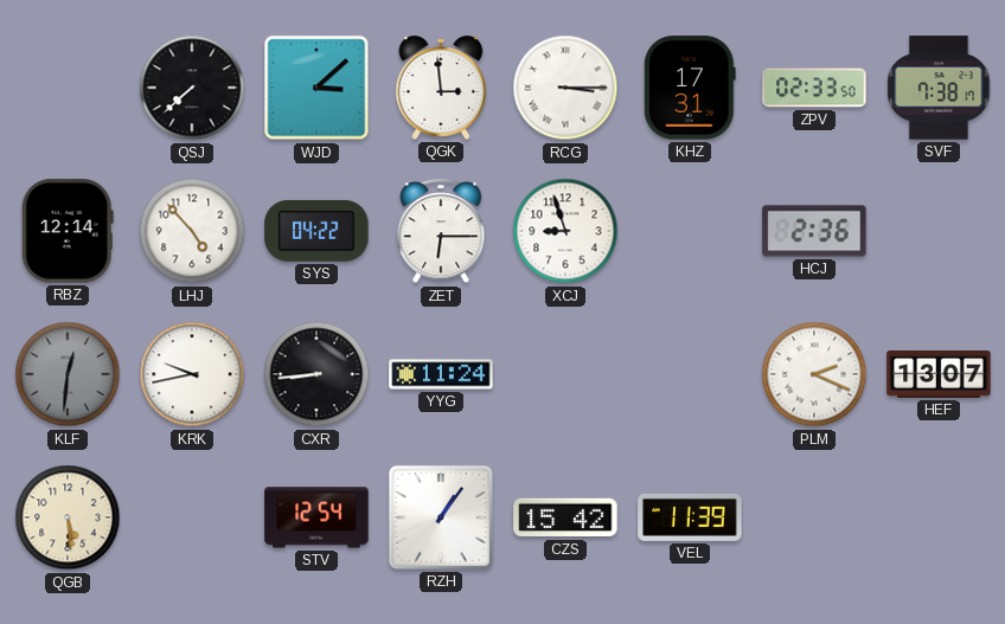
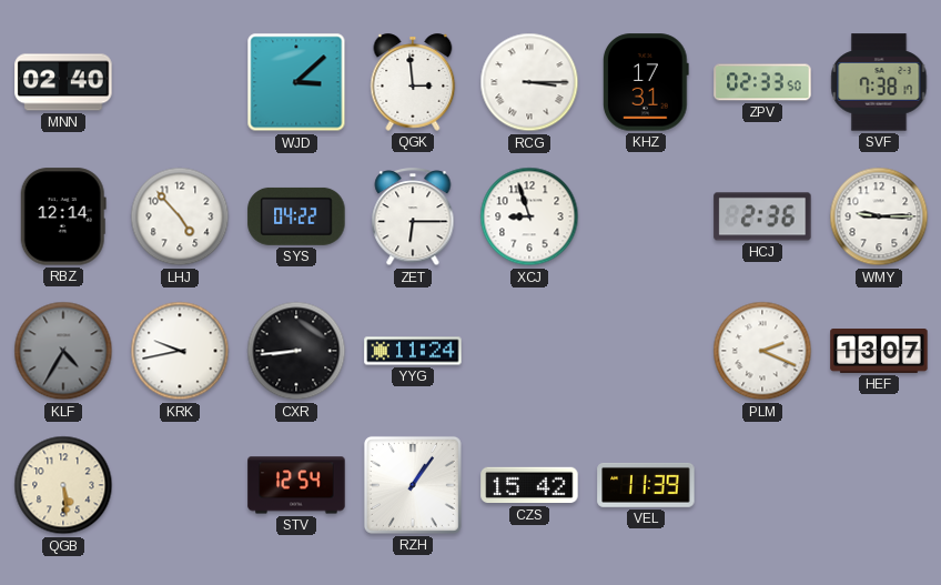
MNN: none -> 02:40 (63, 82)
QSJ: 7:38 -> none (192, 88)
WMY: none -> 9:15 (879, 216)
KLF: 12:31 -> 4:35 (63, 351)
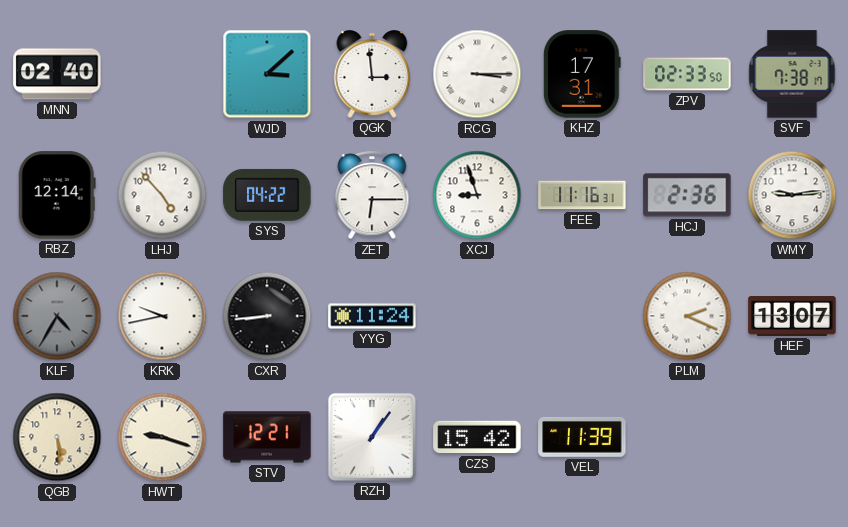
FEE: none -> 11:16 (582, 195)
WMY: 9:15 -> 9:14 (792, 195)
HWT: none -> 9:18 (162, 437)
STV: 12:54 -> 12:21 (267, 437)
